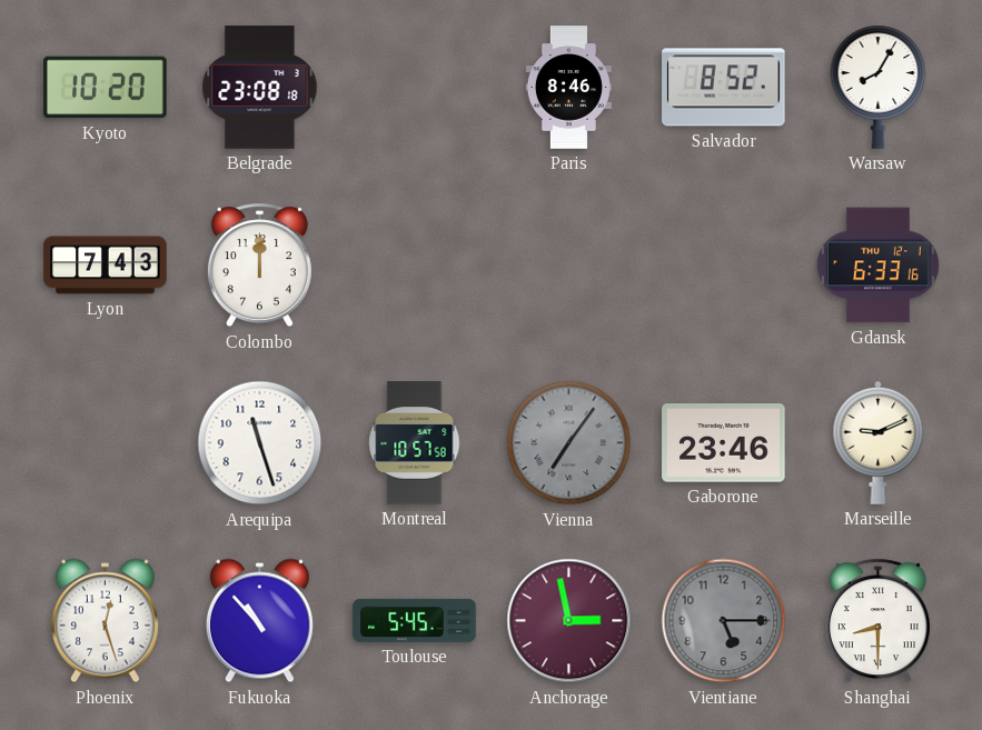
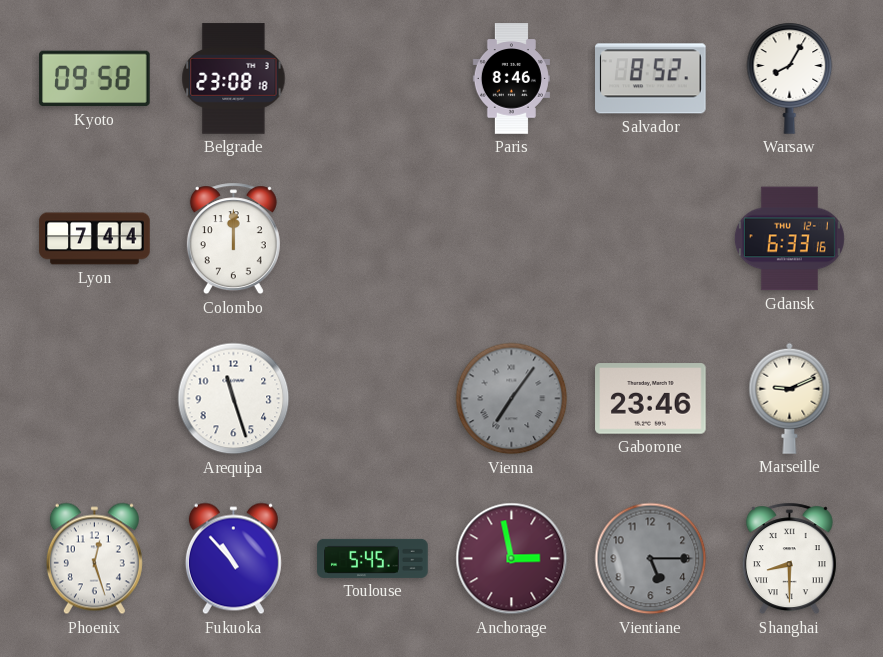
Kyoto: 10:20 -> 09:58 (95, 79)
Lyon: 7:43 -> 7:44 (95, 239)
Montreal: 10:57 -> none (415, 443)
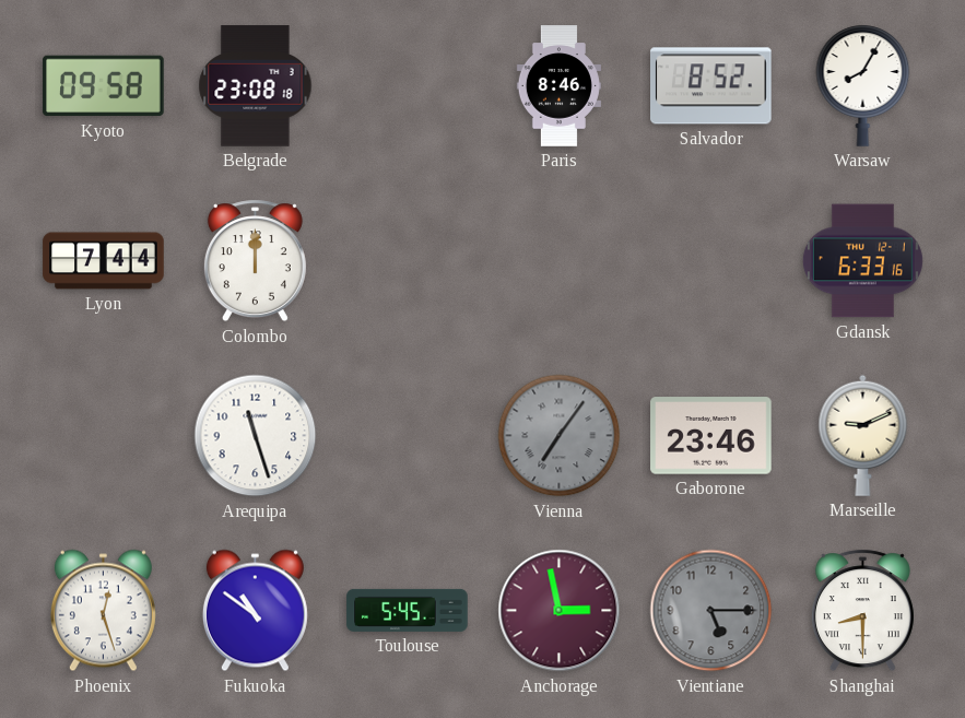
Fukuoka: 10:53 -> 10:51 (255, 611)
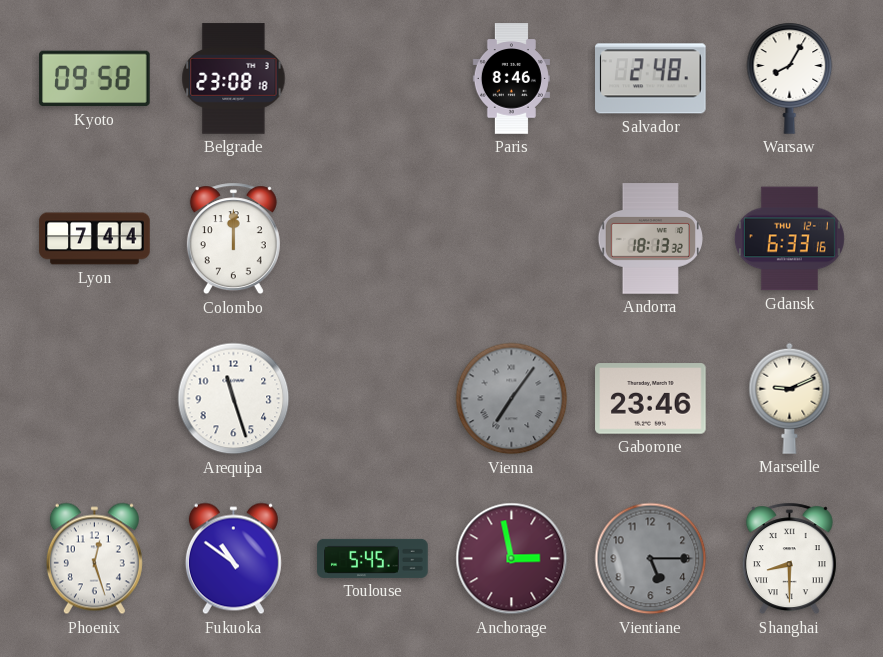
Salvador: 8:52 -> 2:48 (651, 79)
Andorra: none -> 18:13 (650, 239)
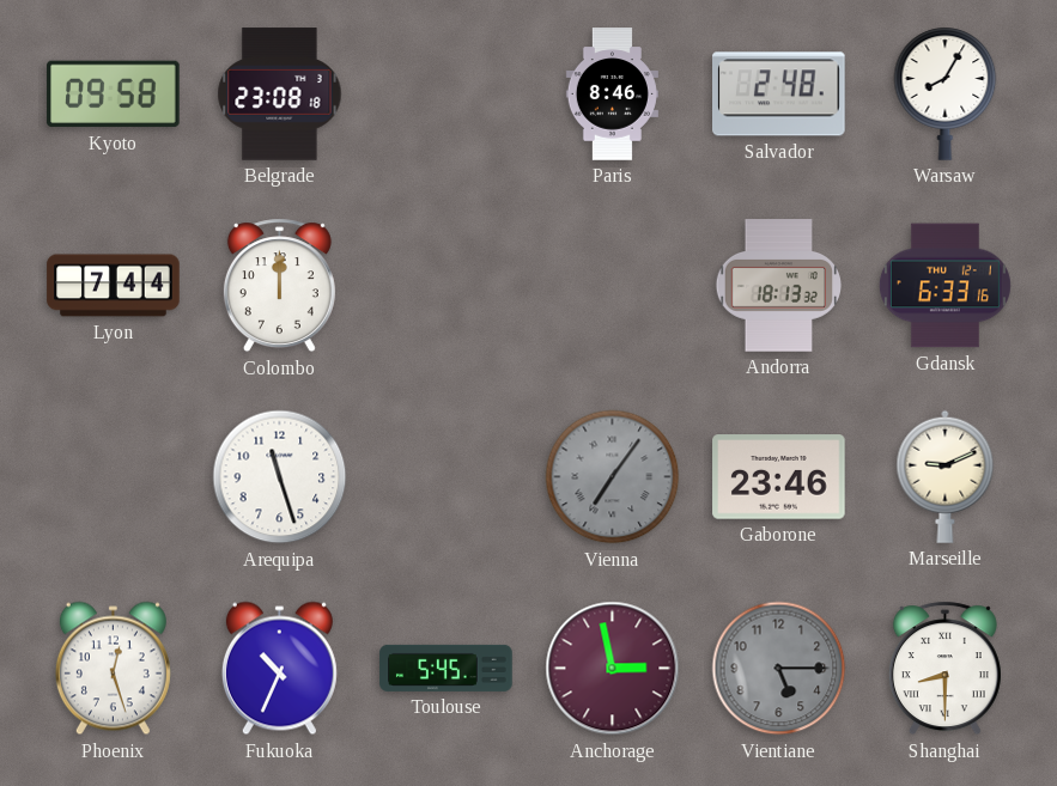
Fukuoka: 10:51 -> 10:34 (279, 669)
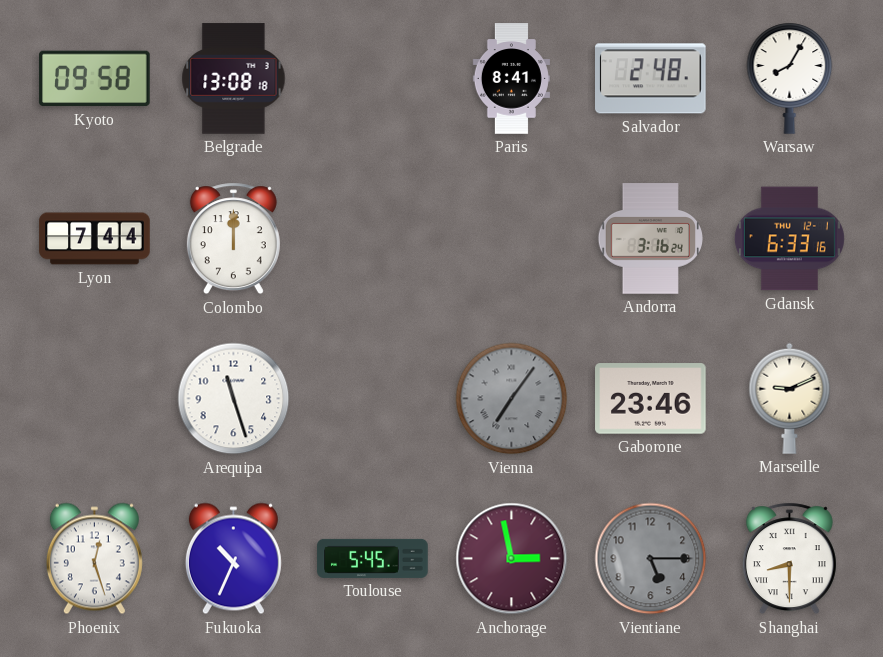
Belgrade: 23:08 -> 13:08 (234, 79)
Paris: 8:46 -> 8:41 (511, 79)
Andorra: 18:13 -> 3:16 (650, 239)
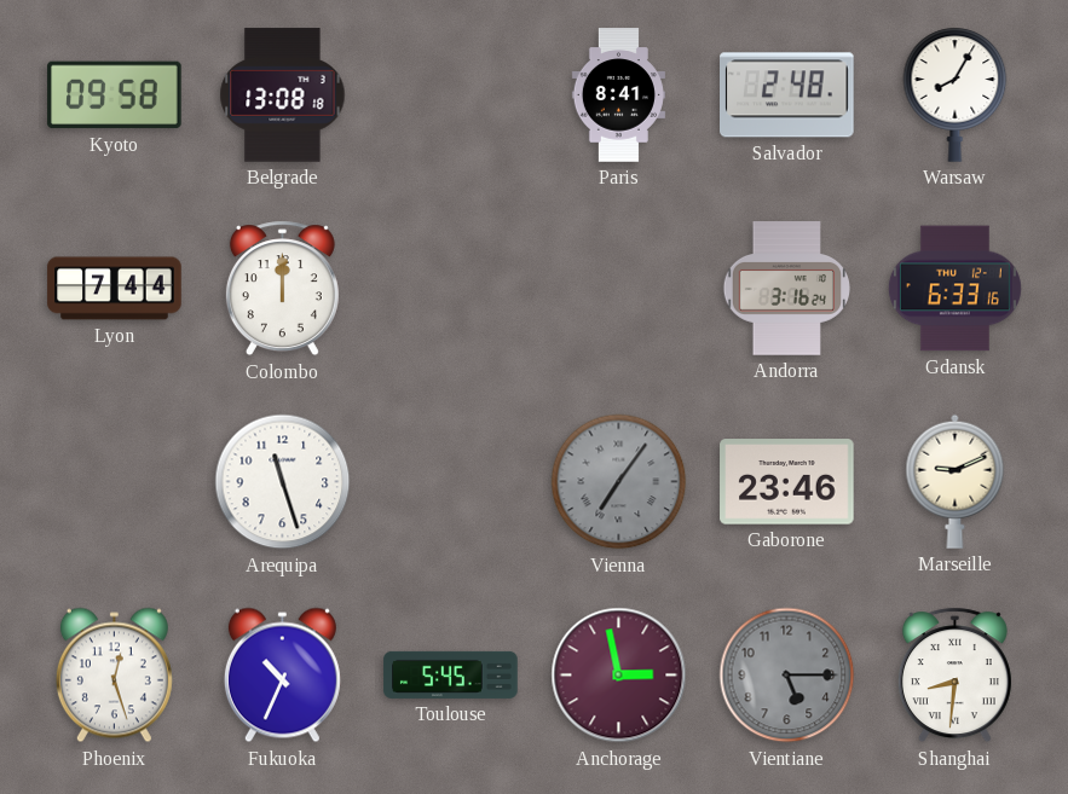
Shanghai: 8:30 -> 8:31 (954, 676)
